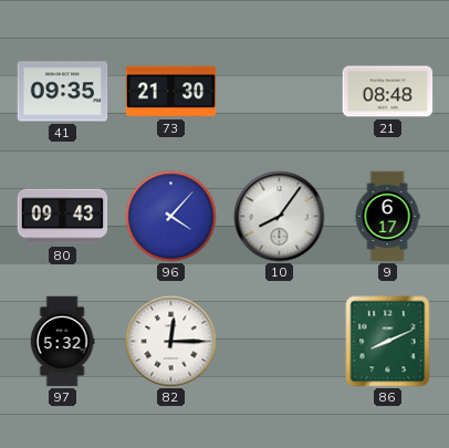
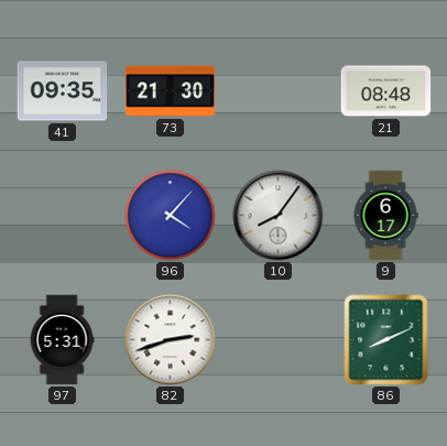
80: 09:43 -> none (63, 217)
97: 5:32 -> 5:31 (62, 340)
82: 12:15 -> 2:42 (171, 340)
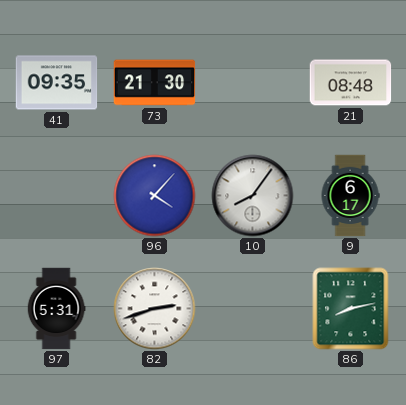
86: 8:11 -> 8:13 (351, 309)
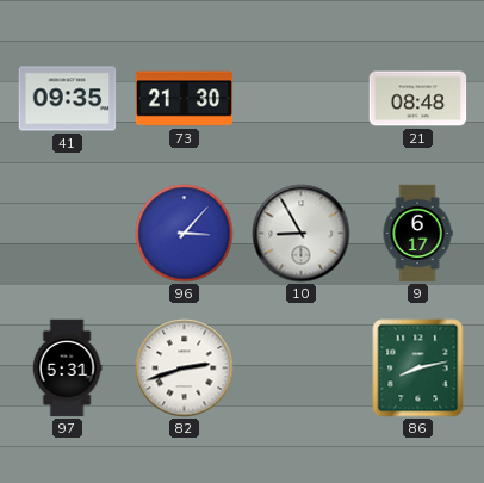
96: 4:07 -> 3:07 (185, 234)
10: 8:06 -> 8:55 (302, 234)
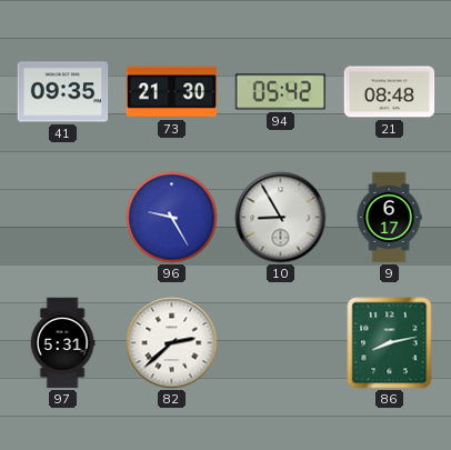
94: none -> 05:42 (281, 92)
96: 3:07 -> 9:25 (172, 218)
82: 2:42 -> 2:38 (172, 343)
